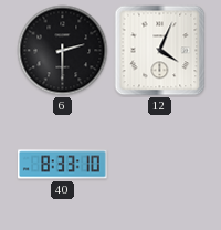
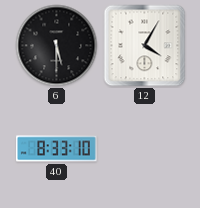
6: 2:30 -> 5:30 (57, 46)
12: 4:04 -> 4:05 (145, 46)
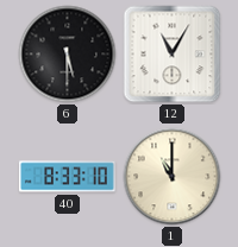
12: 4:05 -> 11:05 (173, 55)
1: none -> 11:00 (173, 177)
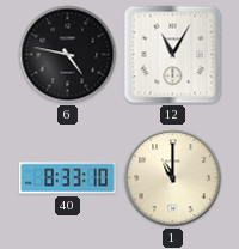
6: 5:30 -> 4:47 (68, 55)
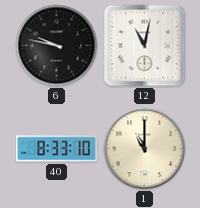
6: 4:47 -> 9:47 (57, 46)
12: 11:05 -> 11:02 (145, 46)
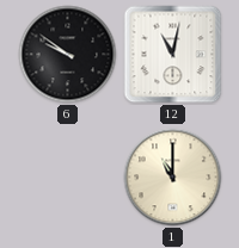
6: 9:47 -> 9:51 (68, 55)
40: 8:33 -> none (56, 149)
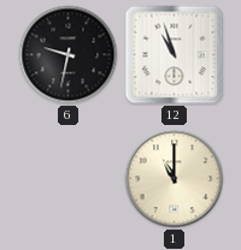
6: 9:51 -> 9:32 (69, 55)
12: 11:02 -> 10:57 (175, 55)
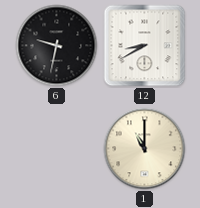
12: 10:57 -> 8:40 (145, 46)
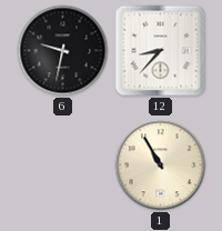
12: 8:40 -> 8:37 (161, 51)
1: 11:00 -> 10:55 (161, 165)
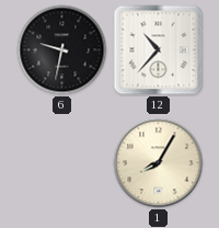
12: 8:37 -> 10:37 (159, 50)
1: 10:55 -> 8:05 (159, 163)
